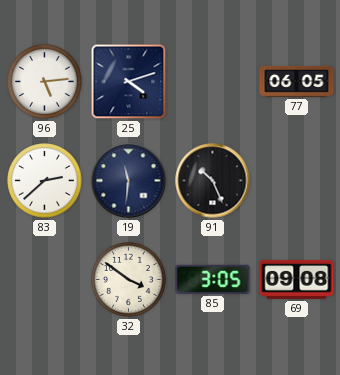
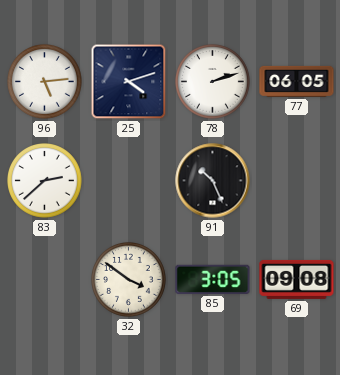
78: none -> 2:12 (213, 82)
19: 11:31 -> none (129, 181)
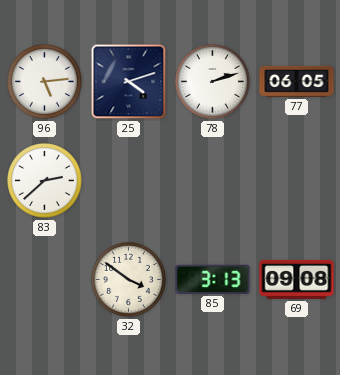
91: 10:26 -> none (213, 181)
85: 3:05 -> 3:13 (213, 279)
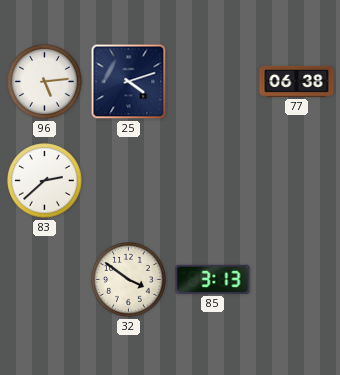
78: 2:12 -> none (213, 82)
77: 06:05 -> 06:38 (297, 81)
69: 09:08 -> none (297, 279)
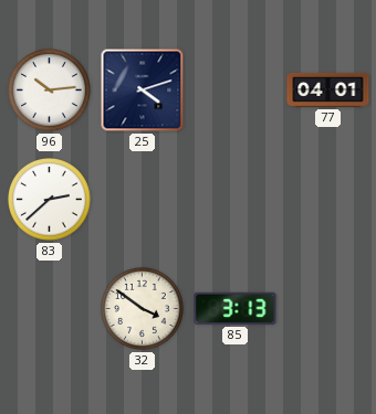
96: 5:14 -> 10:14 (50, 91)
77: 06:38 -> 04:01 (328, 89)
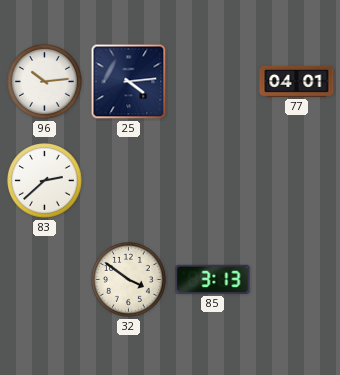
25: 4:12 -> 4:14 (129, 82)
